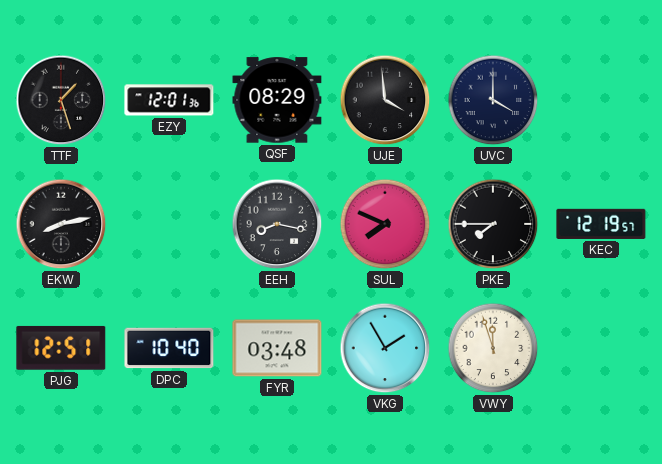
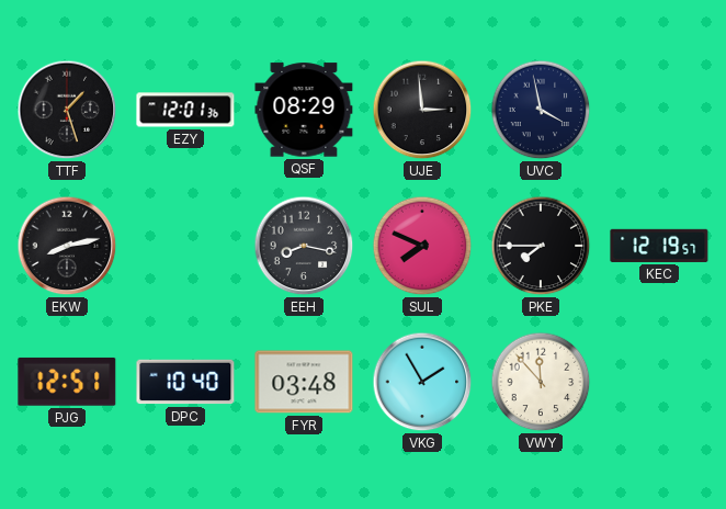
UJE: 3:59 -> 2:59 (422, 110)
UVC: 4:00 -> 3:58 (541, 110)
VWY: 11:57 -> 11:53 (541, 382)
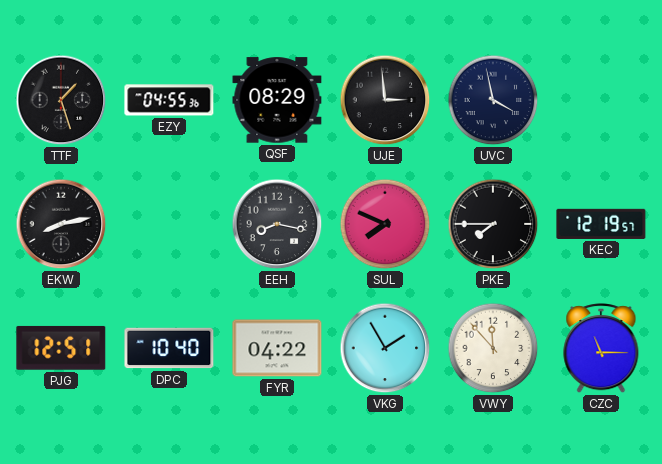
EZY: 12:01 -> 04:55 (169, 100)
FYR: 03:48 -> 04:22 (277, 348)
CZC: none -> 11:15 (601, 349)
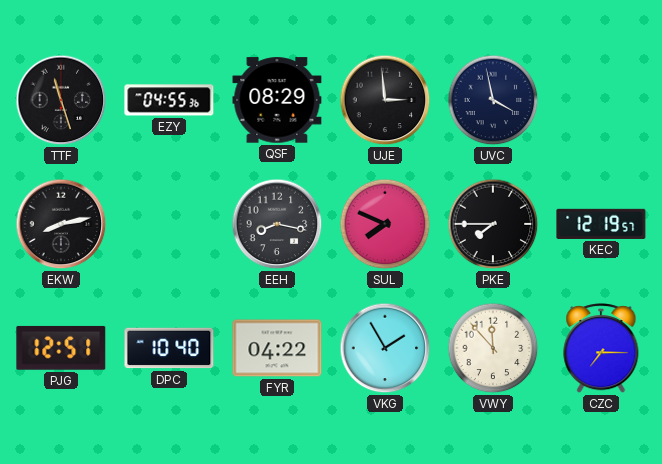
TTF: 1:27 -> 11:27 (61, 100)
CZC: 11:15 -> 7:15 (601, 349)
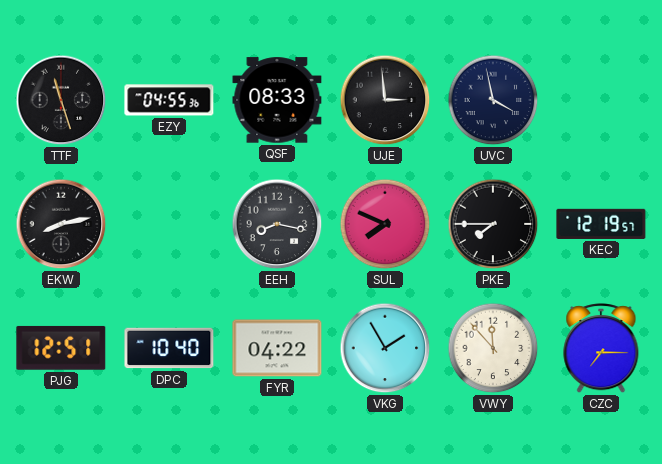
QSF: 08:29 -> 08:33 (277, 100)
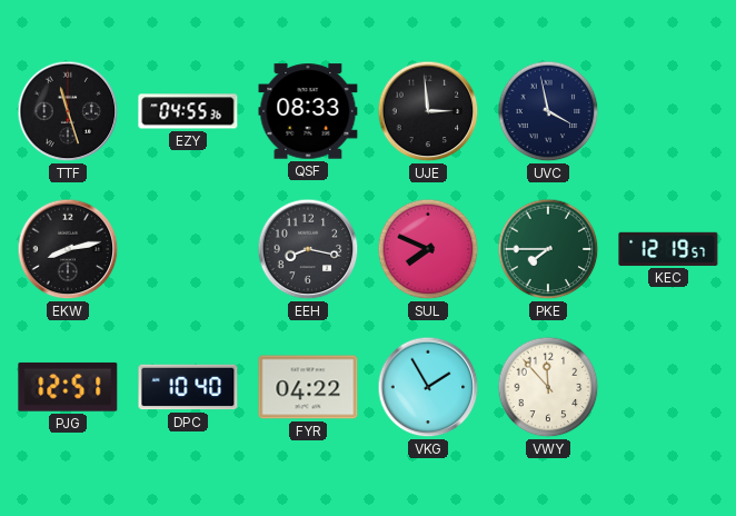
PKE dial: black -> green (548, 249)
CZC: 7:15 -> none (601, 349)
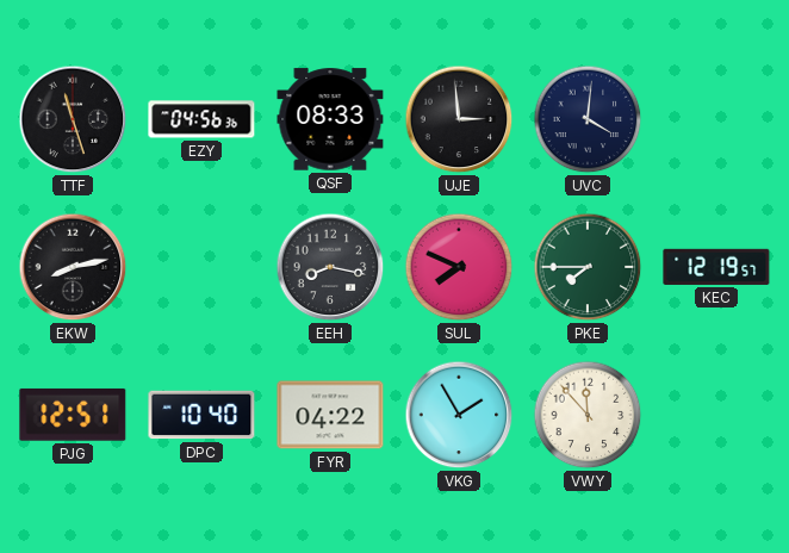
EZY: 04:55 -> 04:56 (201, 119)
UVC: 3:58 -> 4:01 (588, 119)
